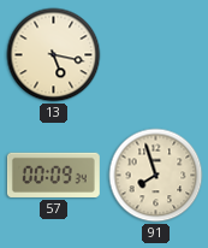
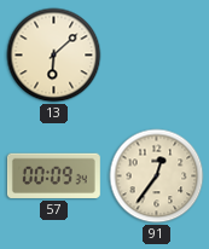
13: 5:17 -> 6:08 (54, 56)
91: 7:57 -> 12:36 (157, 176)
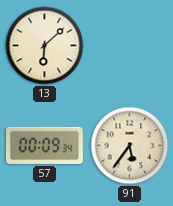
91: 12:36 -> 5:36 (130, 146)
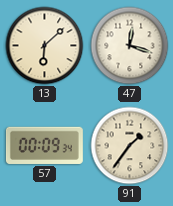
47: none -> 12:18 (130, 46)
91: 5:36 -> 1:36 (130, 146)
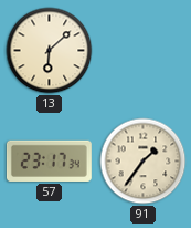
47: 12:18 -> none (130, 46)
57: 00:09 -> 23:17 (49, 160)
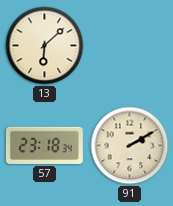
57: 23:17 -> 23:18 (44, 145)
91: 1:36 -> 2:10 (130, 146)
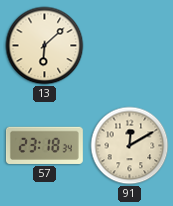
91: 2:10 -> 12:10 (130, 146)
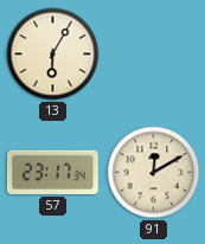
13: 6:08 -> 6:05 (53, 54)
57: 23:18 -> 23:17 (52, 172)
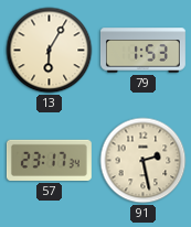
79: none -> 1:53 (142, 51)
91: 12:10 -> 2:28 (144, 161)
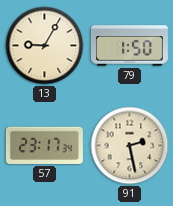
13: 6:05 -> 9:05 (45, 46)
79: 1:53 -> 1:50 (129, 46)
